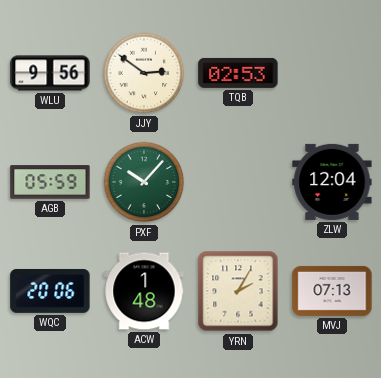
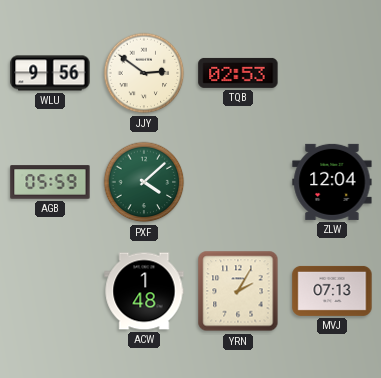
PXF: 10:07 -> 4:08 (144, 182)
WQC: 20:06 -> none (50, 291)
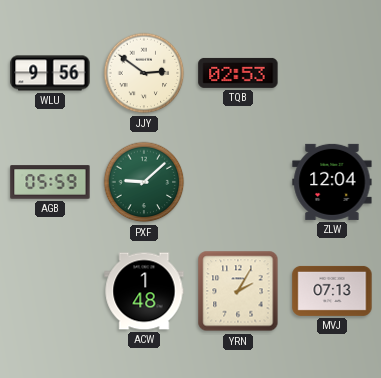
PXF: 4:08 -> 9:08 (144, 182)
